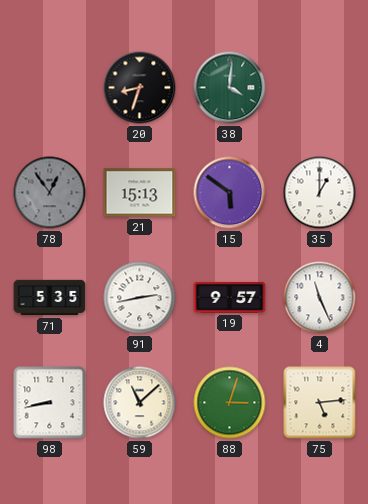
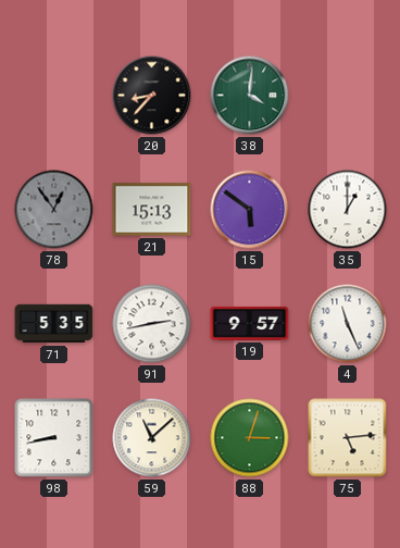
20: 8:33 -> 8:37 (152, 96)
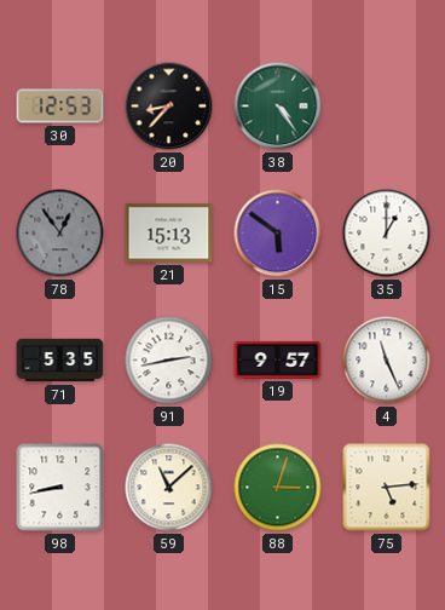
30: none -> 12:53 (60, 107)
38: 4:01 -> 4:24 (278, 107)
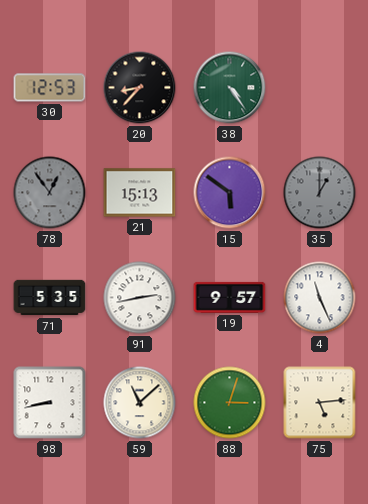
35 dial: white -> grey (320, 193)
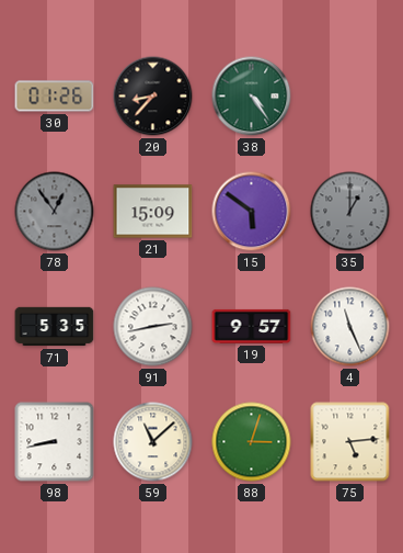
30: 12:53 -> 01:26 (55, 97)
21: 15:13 -> 15:09 (153, 212)
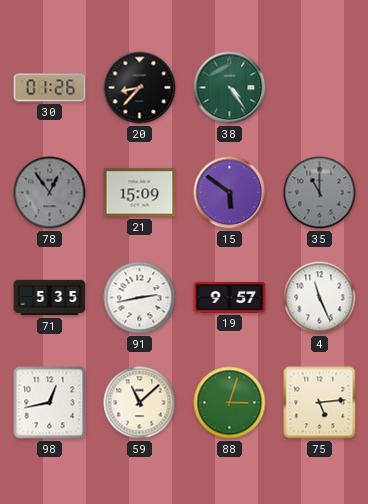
35: 1:00 -> 11:00 (320, 193)
98: 8:43 -> 12:43 (50, 403)
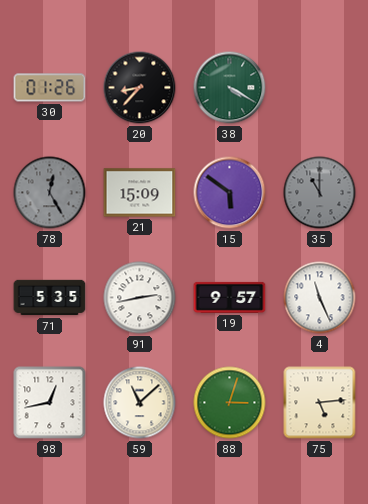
38: 4:24 -> 4:20 (230, 88)
78: 12:54 -> 12:25 (50, 193)
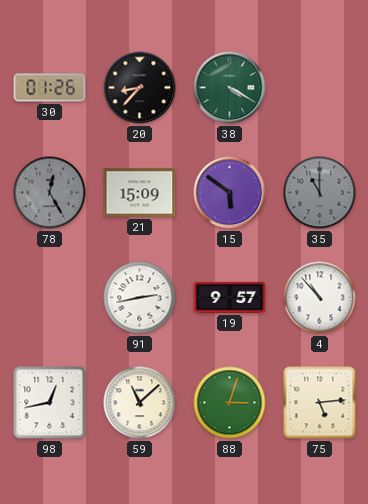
71: 5:35 -> none (50, 298)
4: 11:26 -> 10:53 (320, 298)
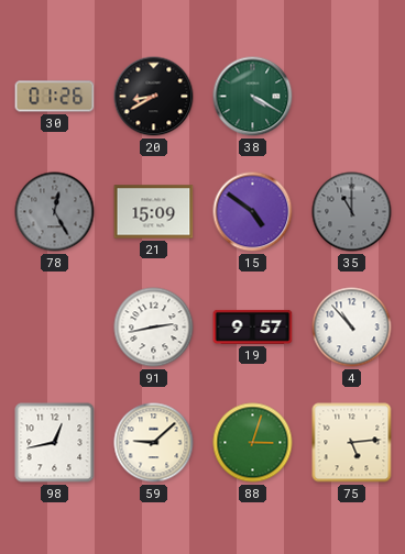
20: 8:37 -> 8:40 (154, 97)
15: 5:51 -> 4:51 (253, 212)
59: 11:08 -> 9:08 (154, 443)
